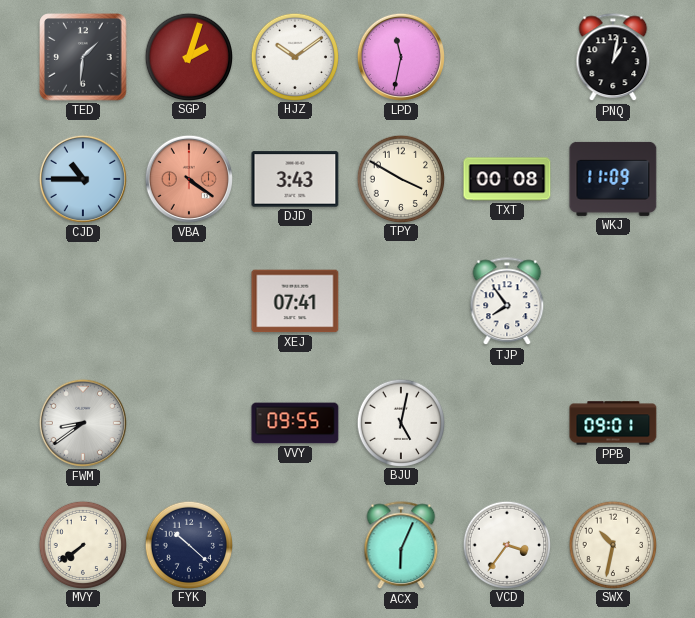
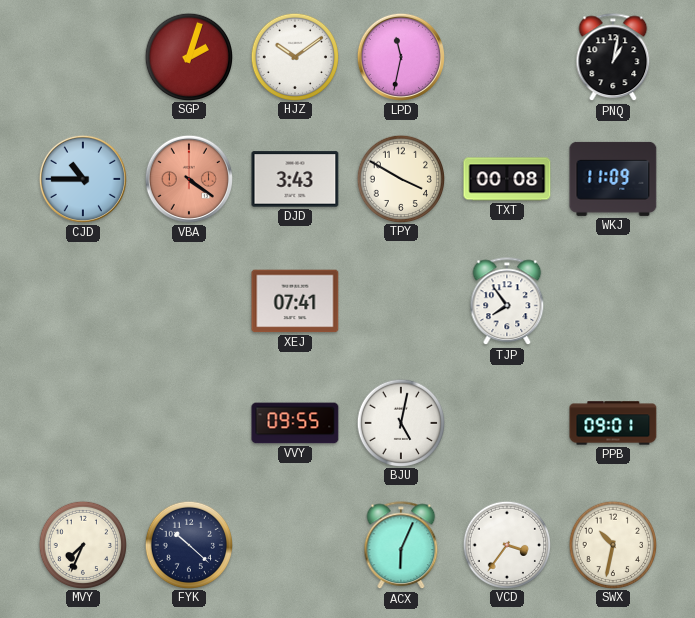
TED: 1:31 -> none (83, 57)
FWM: 8:39 -> none (83, 423)
MVY: 7:39 -> 7:34 (82, 544)
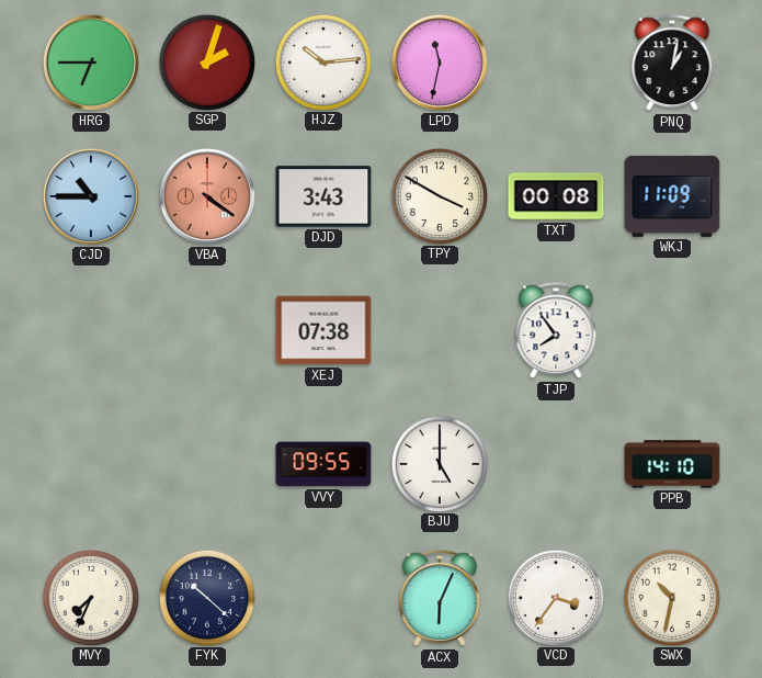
HRG: none -> 6:45 (91, 63)
HJZ: 10:09 -> 10:14 (322, 61)
XEJ: 07:41 -> 07:38 (323, 330)
BJU: 5:02 -> 5:00 (439, 463)
PPB: 09:01 -> 14:10 (672, 464)
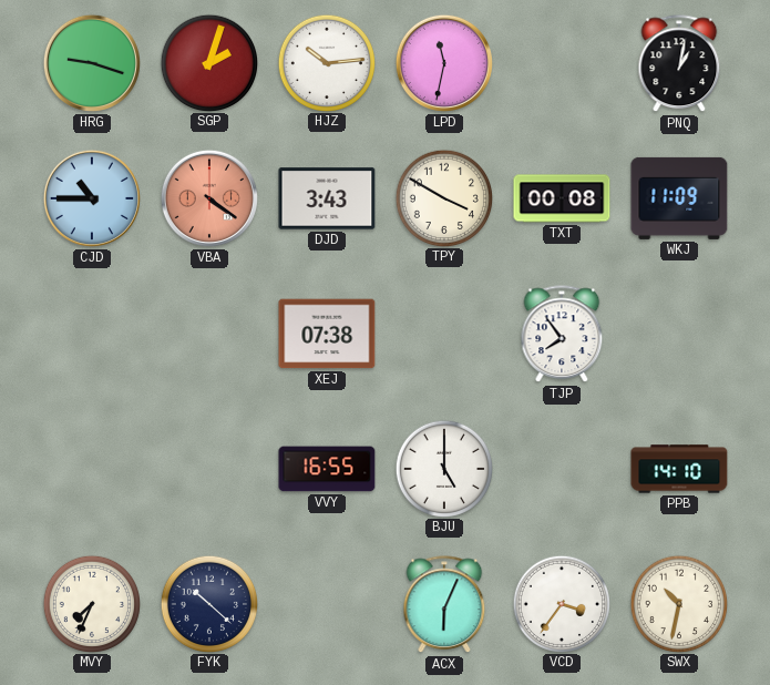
HRG: 6:45 -> 9:18 (92, 63)
VVY: 09:55 -> 16:55 (327, 469)
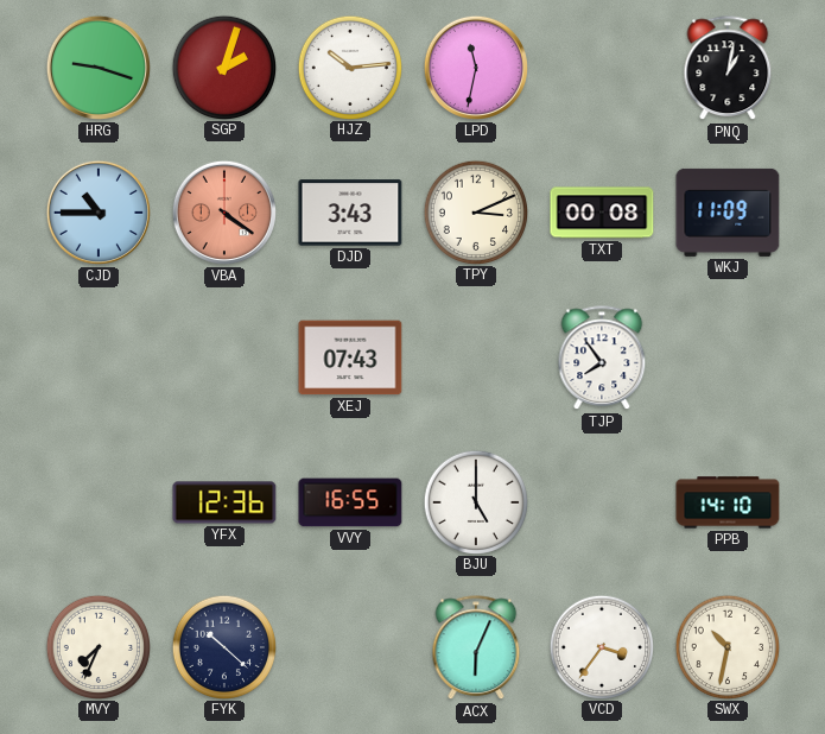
TPY: 3:50 -> 3:11 (475, 211)
XEJ: 07:38 -> 07:43 (350, 357)
YFX: none -> 12:36 (224, 502)
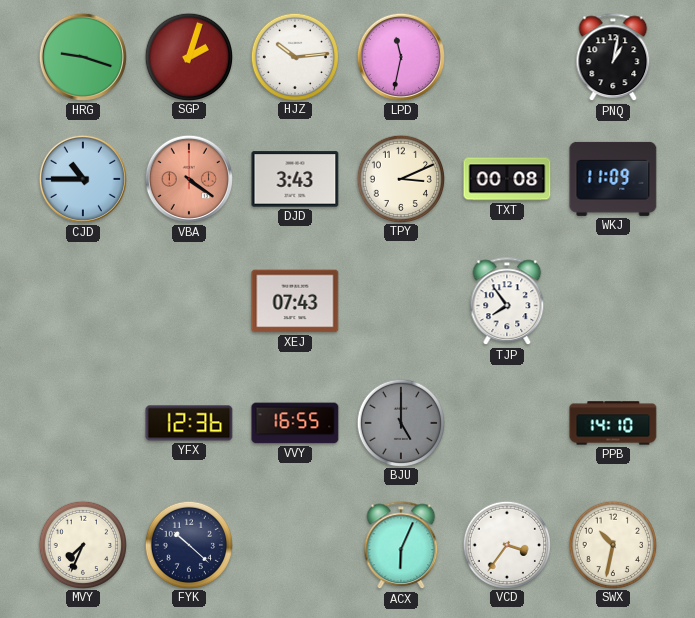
BJU dial: white -> grey (400, 422)
